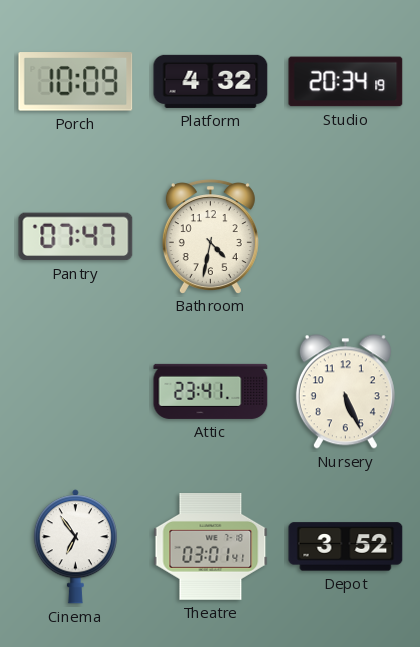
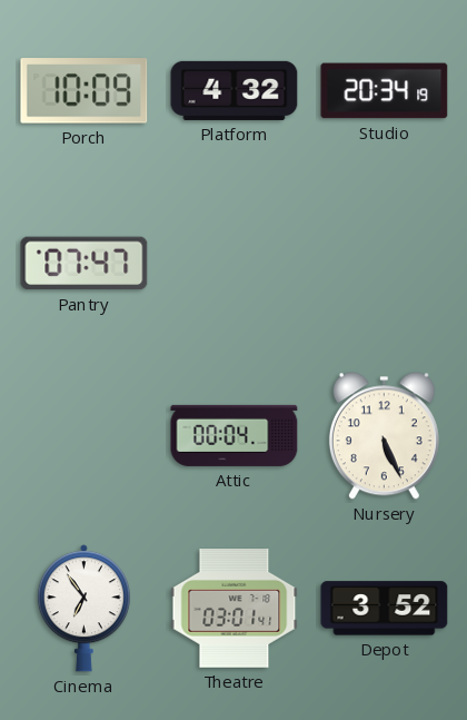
Bathroom: 4:32 -> none (210, 236)
Attic: 23:41 -> 00:04 (235, 435)
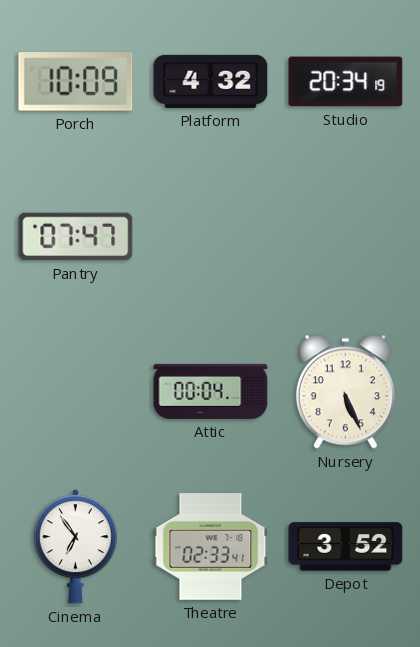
Theatre: 03:01 -> 02:33 (211, 547)
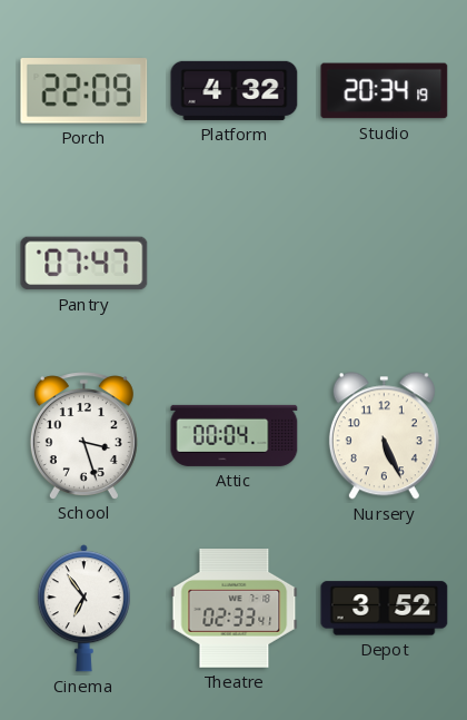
Porch: 10:09 -> 22:09 (85, 91)
School: none -> 3:27 (83, 435)
